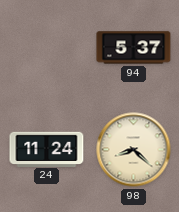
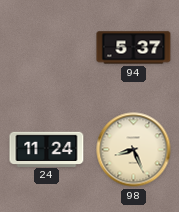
98: 8:22 -> 8:26 (134, 150)
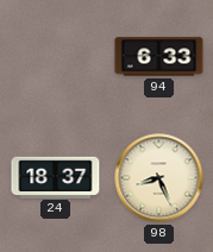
94: 5:37 -> 6:33 (159, 57)
24: 11:24 -> 18:37 (56, 177)
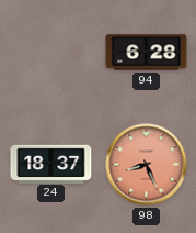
94: 6:33 -> 6:28 (147, 53)
98 dial: cream -> salmon (147, 165)
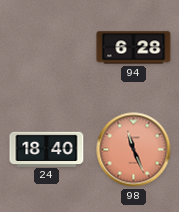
24: 18:37 -> 18:40 (47, 149)
98: 8:26 -> 11:26 (134, 150)
